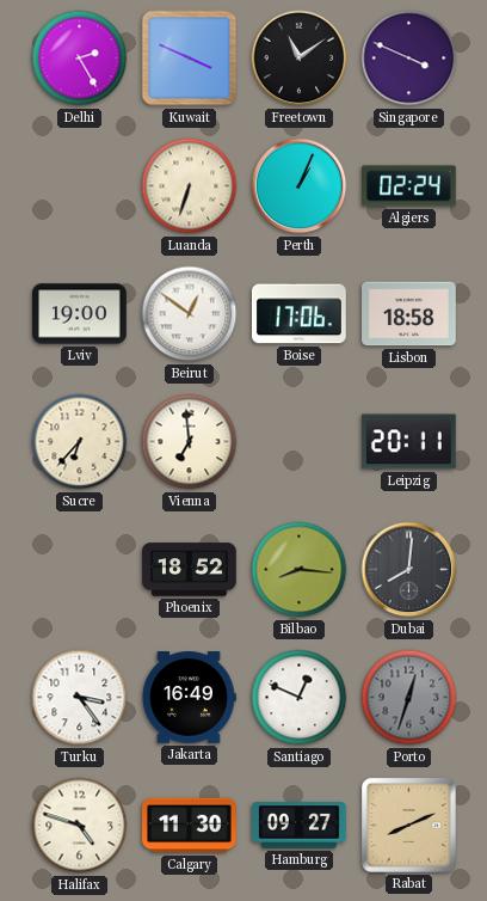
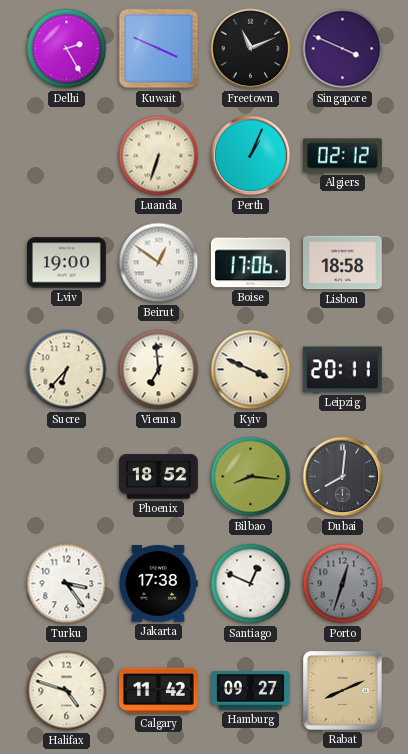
Freetown: 11:09 -> 11:11 (251, 49)
Algiers: 02:24 -> 02:12 (343, 156)
Kyiv: none -> 3:49 (251, 370)
Jakarta: 16:49 -> 17:38 (158, 584)
Calgary: 11:30 -> 11:42 (159, 691)
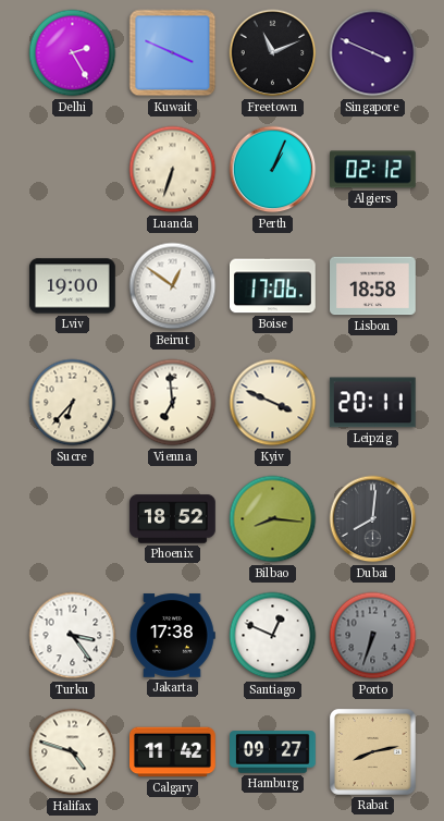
Porto: 12:33 -> 6:33 (373, 636)
Rabat: 8:11 -> 8:13 (373, 752)
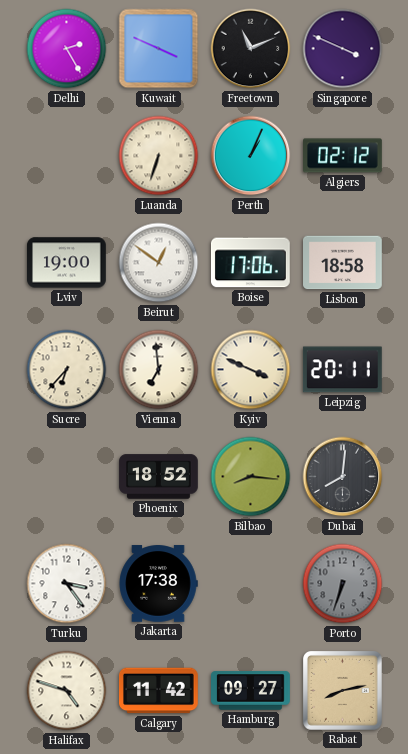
Santiago: 12:49 -> none (273, 636)
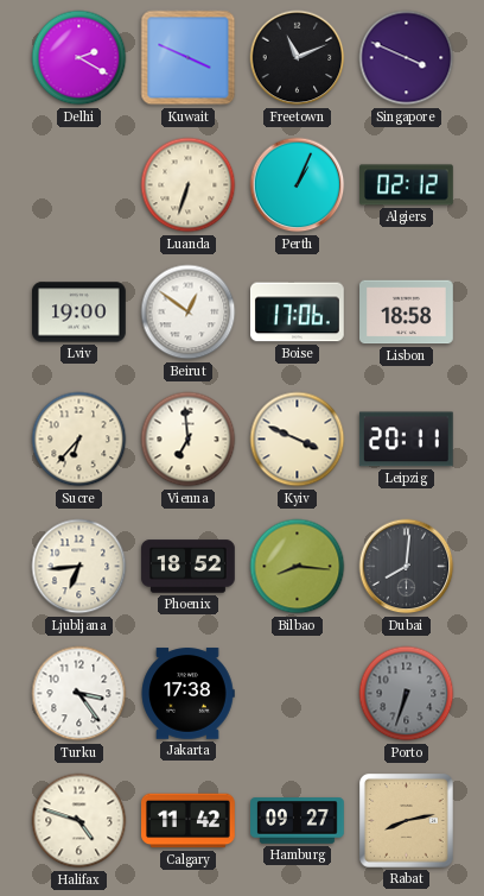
Delhi: 2:25 -> 2:20 (79, 58)
Ljubljana: none -> 6:44 (79, 567)
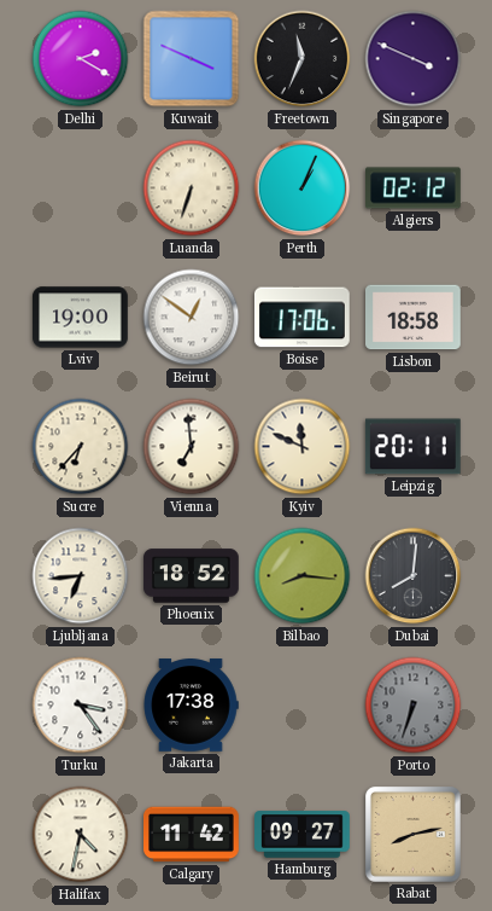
Freetown: 11:11 -> 11:34 (303, 59)
Kyiv: 3:49 -> 11:49 (303, 447)
Halifax: 4:48 -> 4:32 (81, 835)
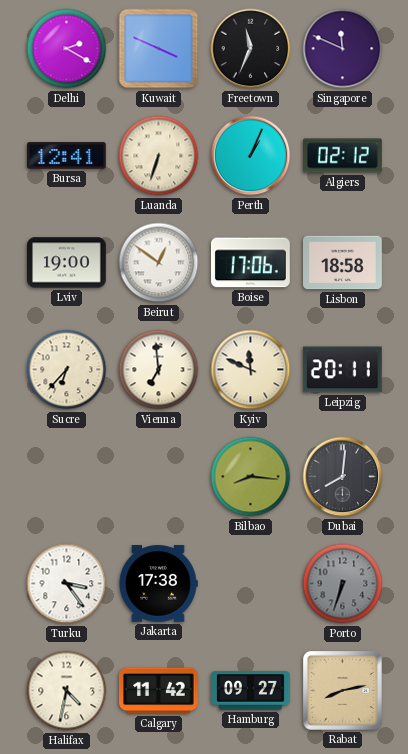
Singapore: 3:49 -> 11:49 (343, 49)
Bursa: none -> 12:41 (67, 156)
Ljubljana: 6:44 -> none (81, 576)
Phoenix: 18:52 -> none (192, 576)
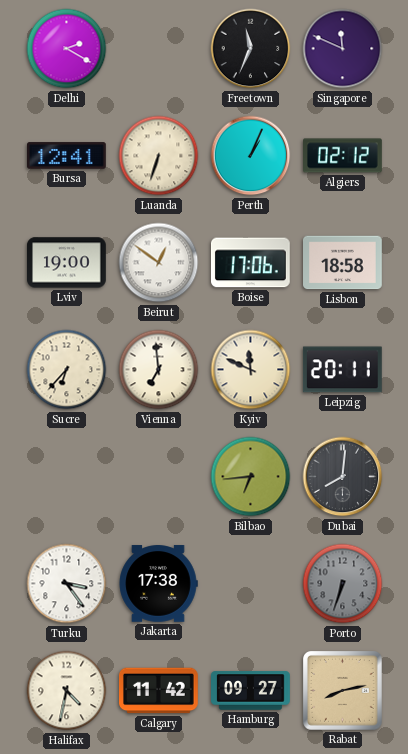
Kuwait: 3:49 -> none (159, 49)
Bilbao: 8:16 -> 6:44 (251, 477)
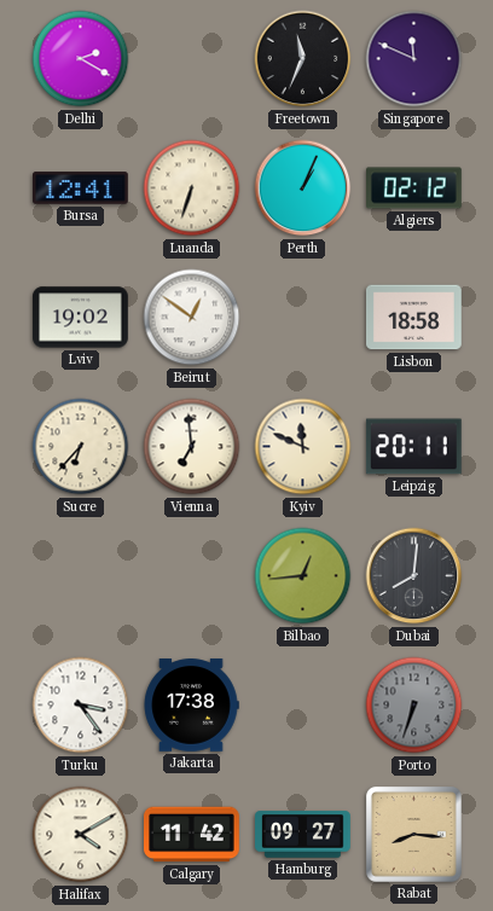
Lviv: 19:00 -> 19:02 (81, 318)
Boise: 17:06 -> none (251, 263)
Bilbao: 6:44 -> 12:44 (303, 576)
Halifax: 4:32 -> 4:10 (81, 835)
Rabat: 8:13 -> 8:16 (414, 835)
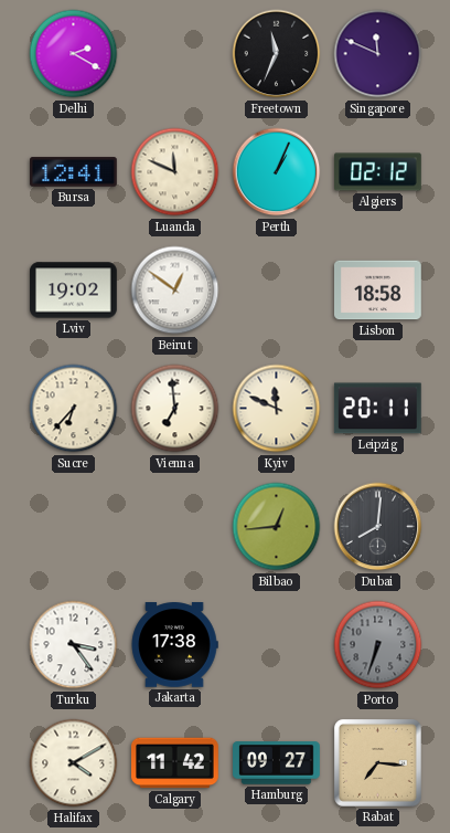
Luanda: 6:33 -> 11:49 (175, 172)
Rabat: 8:16 -> 7:16 (378, 763)
